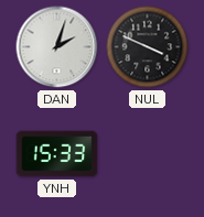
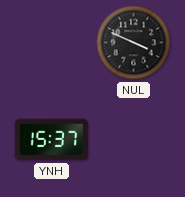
DAN: 2:03 -> none (57, 47)
YNH: 15:33 -> 15:37 (52, 140)
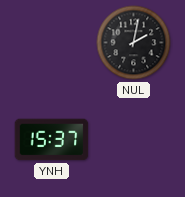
NUL: 3:49 -> 2:02 (134, 43)
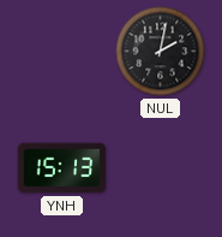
YNH: 15:37 -> 15:13 (62, 168)
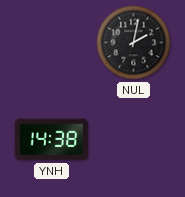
YNH: 15:13 -> 14:38 (52, 140)
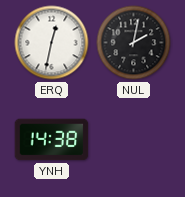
ERQ: none -> 12:32 (52, 43)
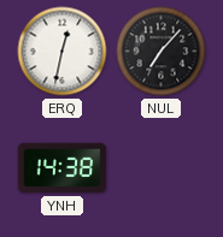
NUL: 2:02 -> 7:07 (162, 52)
